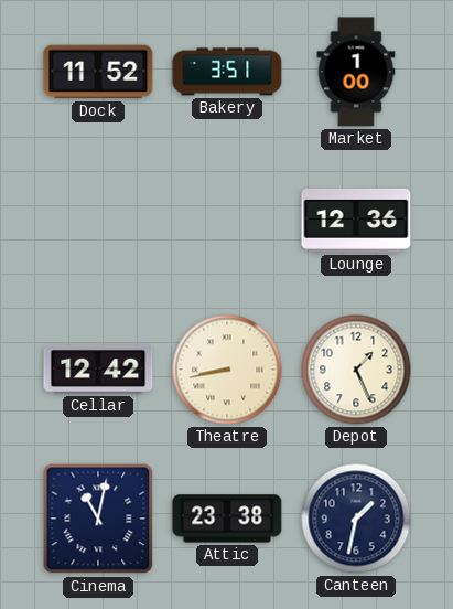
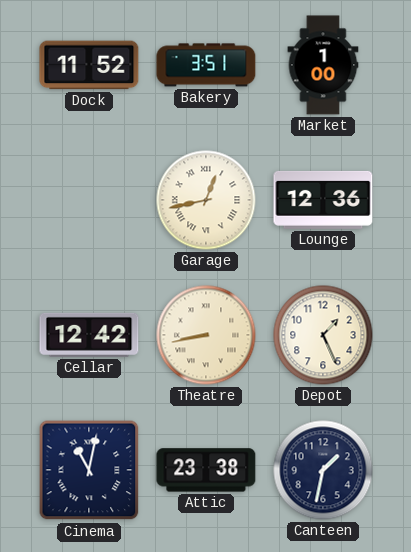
Garage: none -> 12:43 (206, 200)
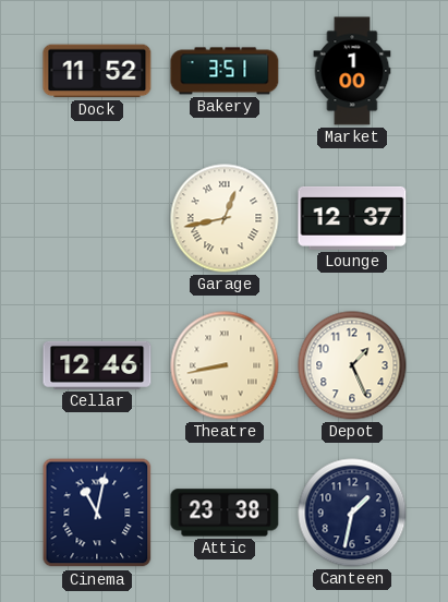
Lounge: 12:36 -> 12:37 (352, 218)
Cellar: 12:42 -> 12:46 (97, 365)
